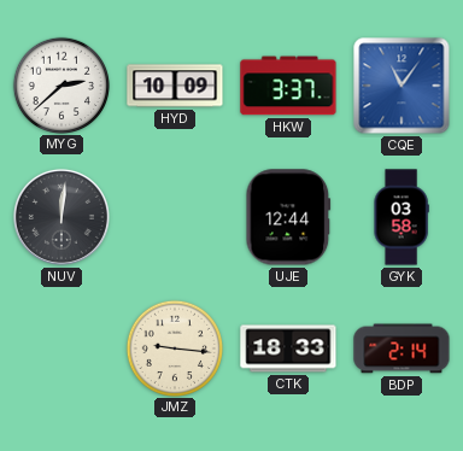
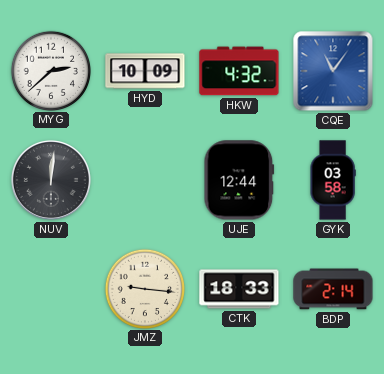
HKW: 3:37 -> 4:32 (239, 71)
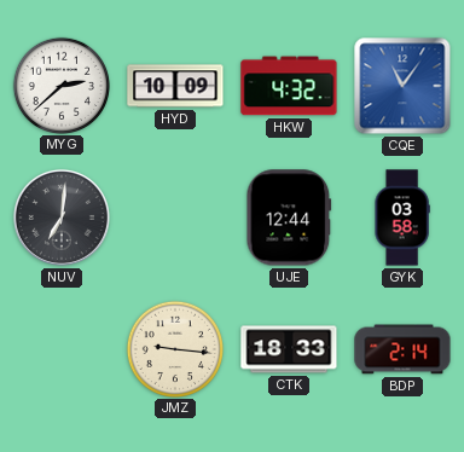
NUV: 12:01 -> 7:01 (62, 218)
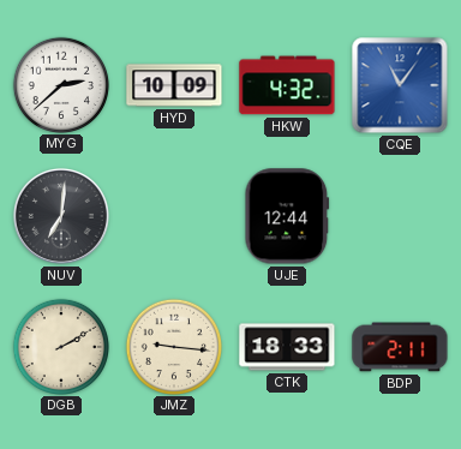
GYK: 03:58 -> none (402, 218)
DGB: none -> 2:10 (60, 346)
BDP: 2:14 -> 2:11 (400, 347)
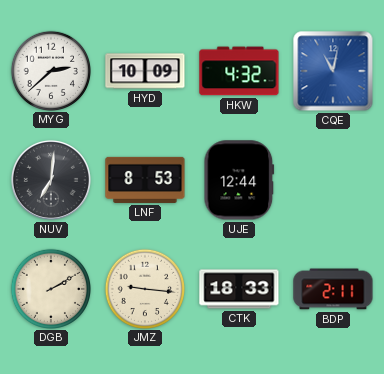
CQE: 11:06 -> 11:02 (333, 71)
LNF: none -> 8:53 (145, 180)
